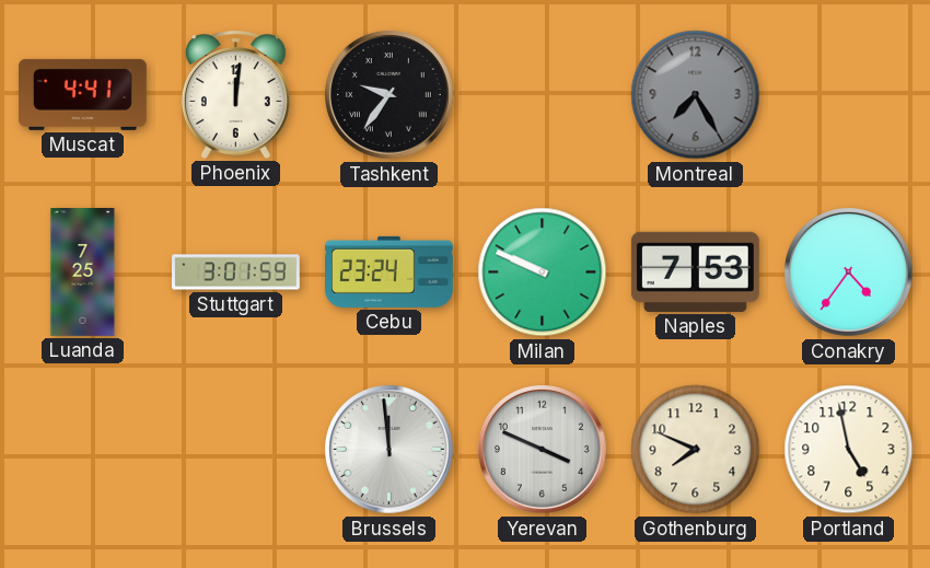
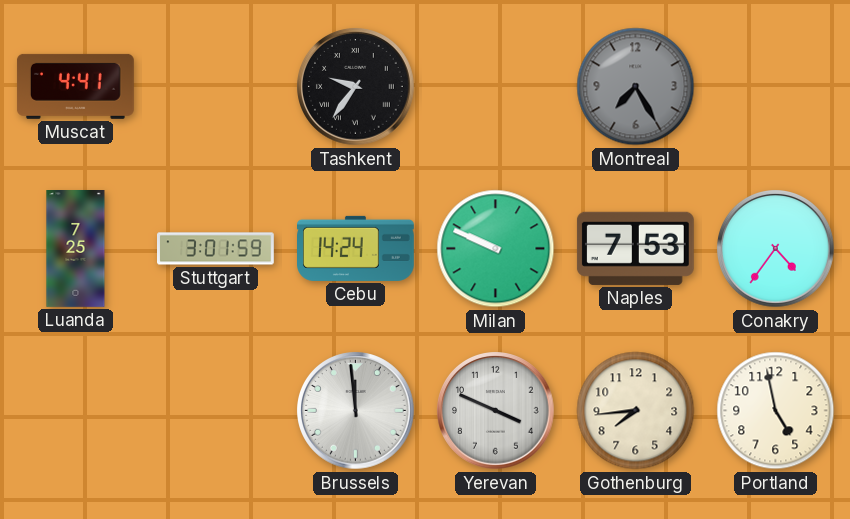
Phoenix: 12:01 -> none (235, 94)
Cebu: 23:24 -> 14:24 (356, 248)
Gothenburg: 7:49 -> 7:44 (636, 411)
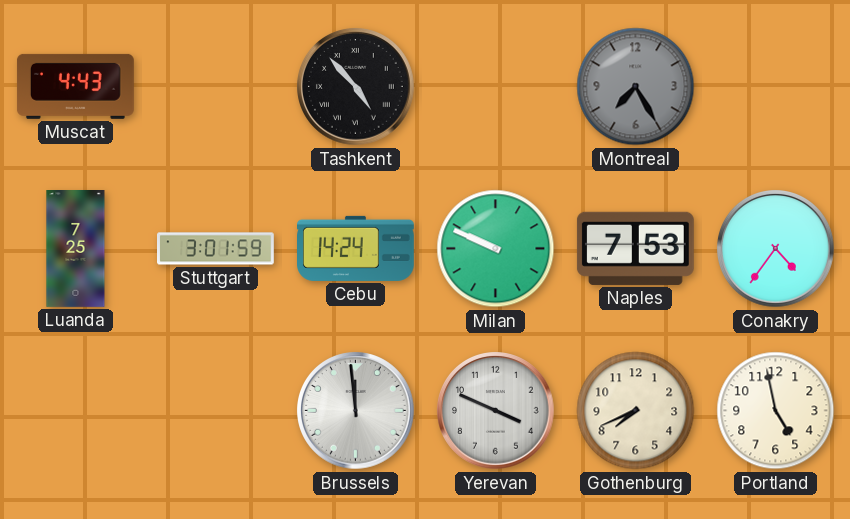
Muscat: 4:41 -> 4:43 (75, 86)
Tashkent: 9:36 -> 4:53 (356, 87)
Gothenburg: 7:44 -> 7:41 (636, 411)
